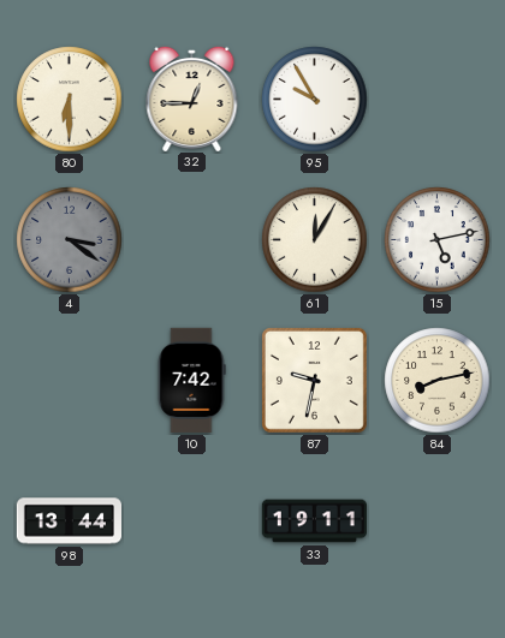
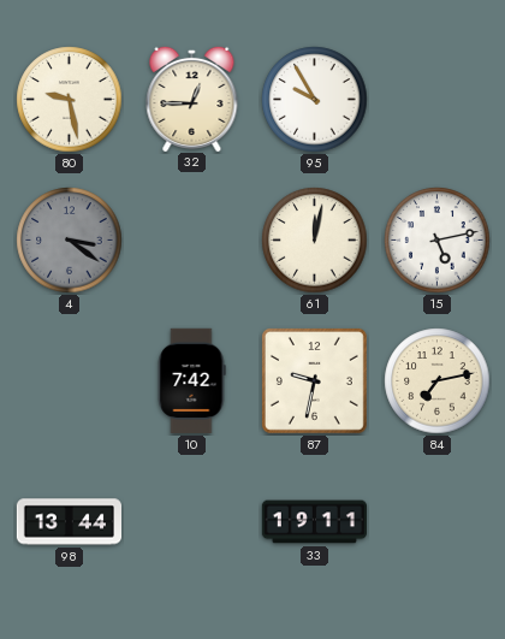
80: 6:30 -> 9:28 (70, 100)
61: 12:05 -> 12:02 (315, 241)
84: 8:13 -> 7:13 (438, 381)
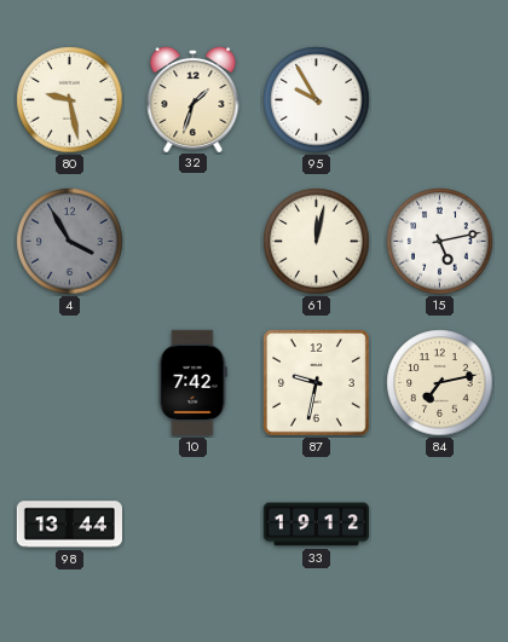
32: 12:45 -> 1:33 (194, 98)
4: 3:21 -> 3:55 (70, 242)
33: 19:11 -> 19:12 (316, 525)
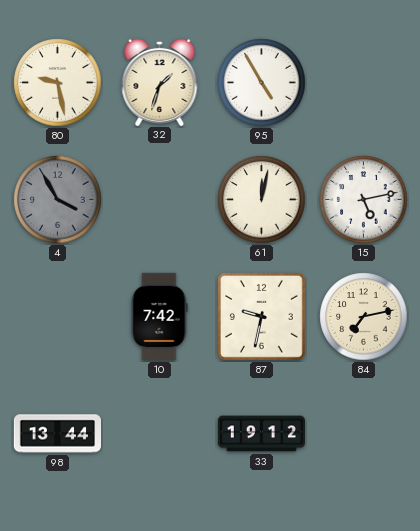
95: 9:55 -> 4:55 (262, 83)
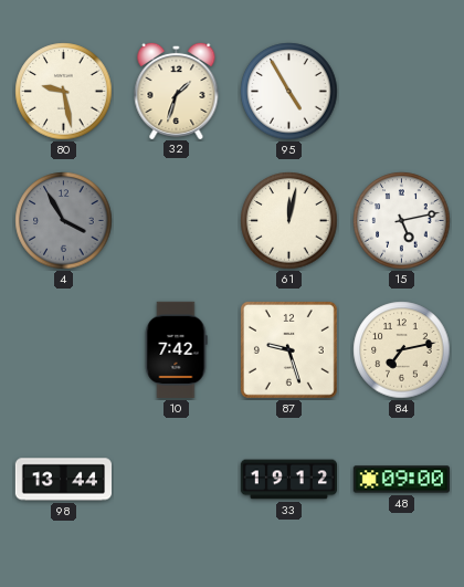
87: 9:32 -> 9:27 (288, 349)
48: none -> 09:00 (401, 480)
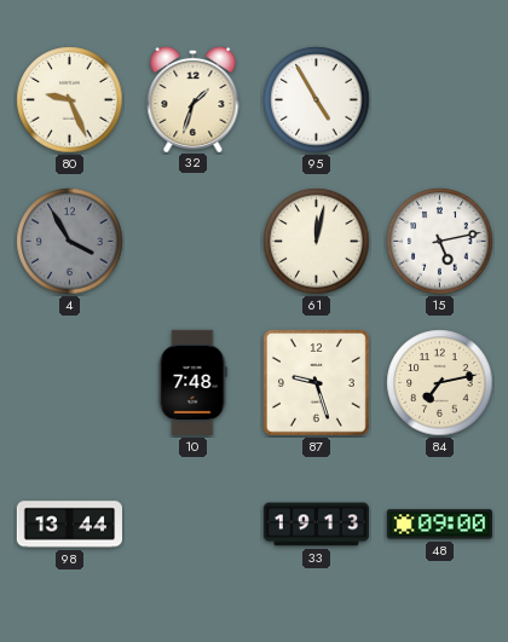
80: 9:28 -> 9:26 (70, 100)
10: 7:42 -> 7:48 (192, 382)
33: 19:12 -> 19:13 (316, 525)
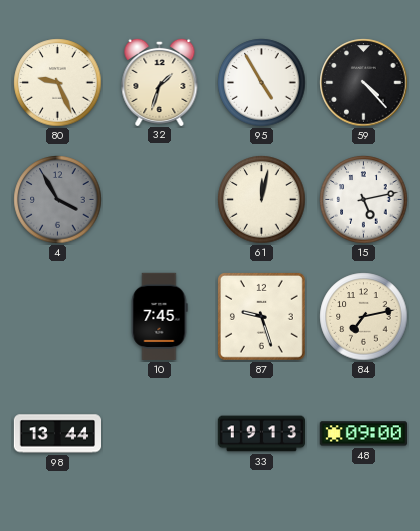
59: none -> 4:23 (364, 83)
10: 7:48 -> 7:45 (159, 316)
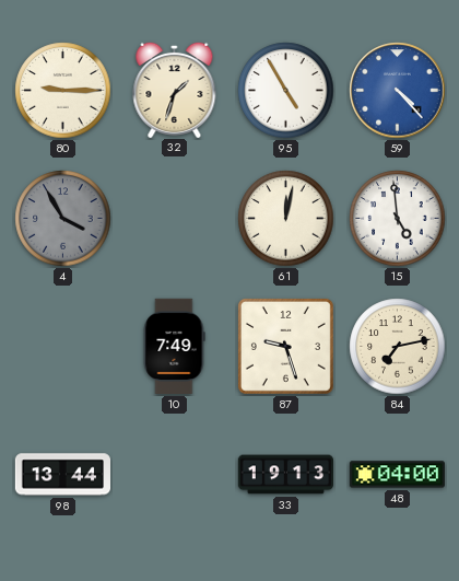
80: 9:26 -> 9:15 (63, 91)
59 dial: black -> blue (398, 91)
15: 5:13 -> 4:59 (398, 219)
10: 7:45 -> 7:49 (174, 346)
48: 09:00 -> 04:00 (397, 475)
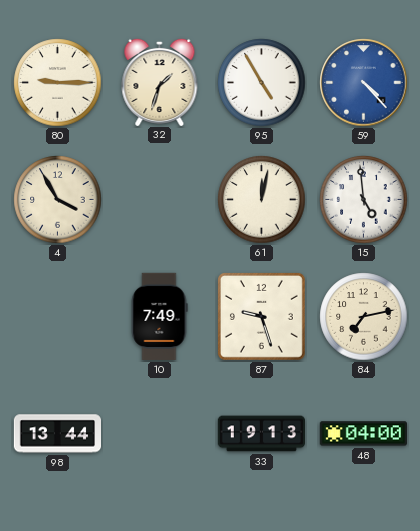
4 dial: grey -> cream (58, 200)
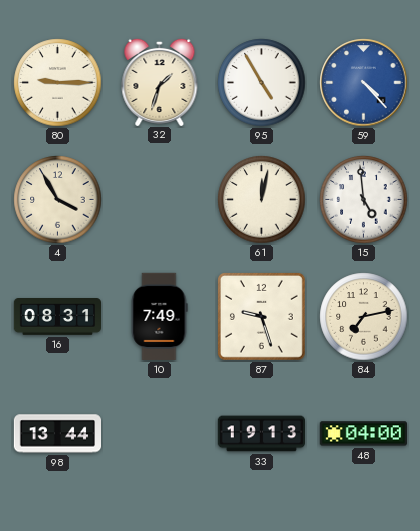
16: none -> 08:31 (57, 317)
